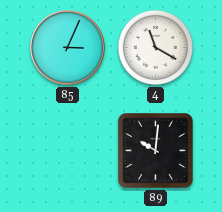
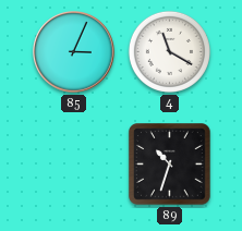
89: 10:01 -> 10:33 (170, 165)
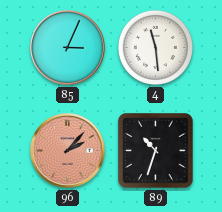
4: 11:20 -> 11:29 (155, 47)
96: none -> 2:07 (68, 151)
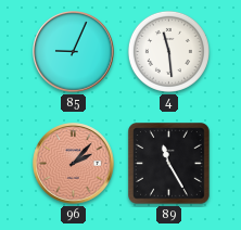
85: 3:04 -> 9:04 (74, 52)
89: 10:33 -> 11:25 (169, 164)
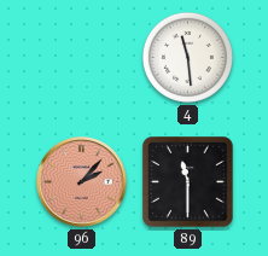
85: 9:04 -> none (74, 52)
89: 11:25 -> 11:30 (188, 182)
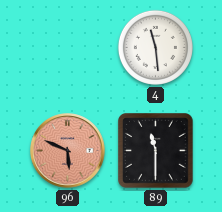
96: 2:07 -> 5:49 (68, 151)
